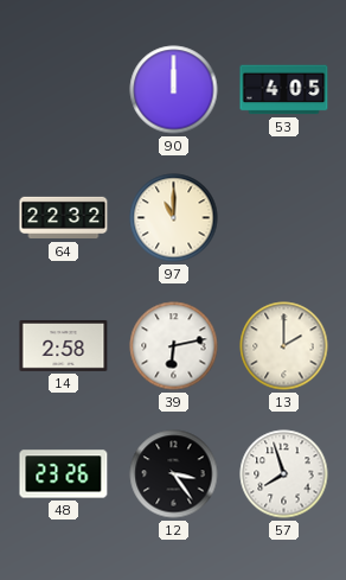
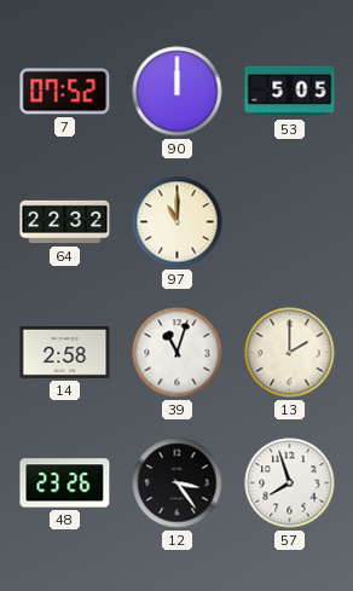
7: none -> 07:52 (65, 92)
53: 4:05 -> 5:05 (290, 92)
39: 6:13 -> 11:03 (178, 353)
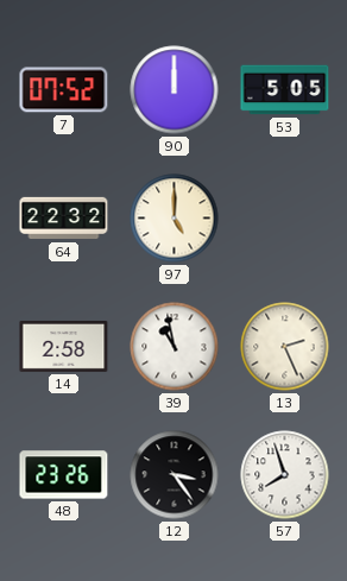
97: 11:00 -> 5:00 (175, 219)
39: 11:03 -> 10:58 (175, 347)
13: 2:00 -> 2:26 (285, 347)
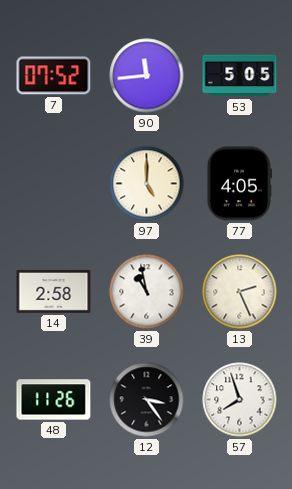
90: 12:00 -> 11:44 (147, 76)
64: 22:32 -> none (64, 219)
77: none -> 4:05 (239, 184)
48: 23:26 -> 11:26 (54, 400)
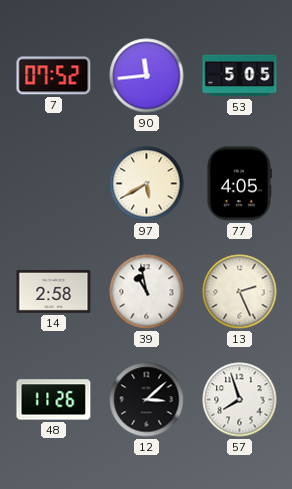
97: 5:00 -> 5:40 (147, 184)
12: 3:24 -> 3:08 (147, 400)
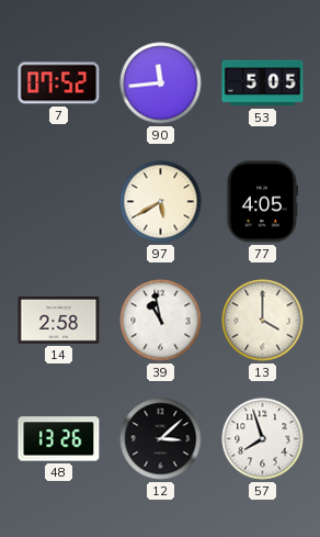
13: 2:26 -> 4:00 (263, 321)
48: 11:26 -> 13:26 (59, 439)
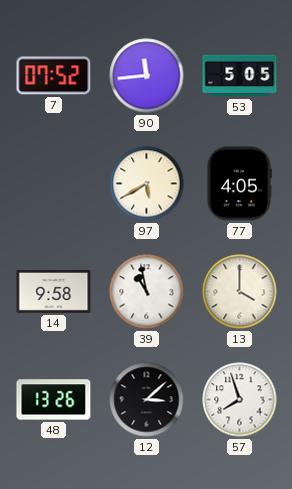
14: 2:58 -> 9:58 (54, 291)
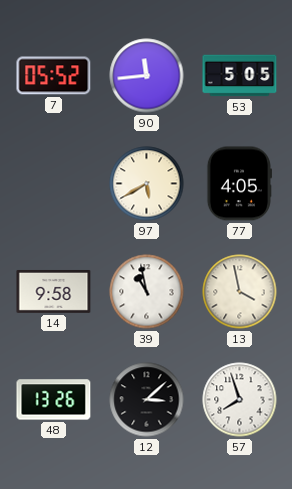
7: 07:52 -> 05:52 (54, 76)
13: 4:00 -> 3:58 (240, 292)
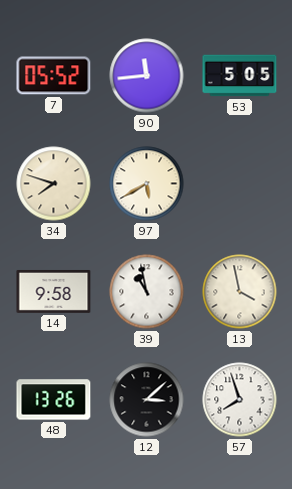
34: none -> 7:48 (54, 184)
77: 4:05 -> none (239, 184)
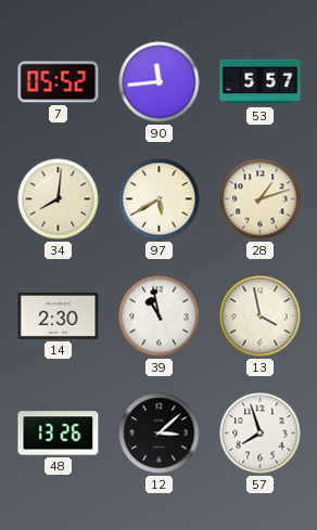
53: 5:05 -> 5:57 (261, 82)
34: 7:48 -> 8:01 (59, 199)
28: none -> 1:12 (261, 199)
14: 9:58 -> 2:30 (59, 315)
